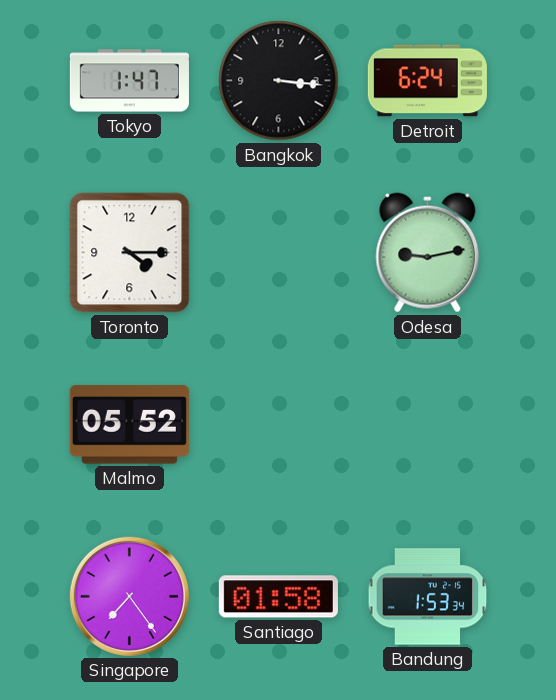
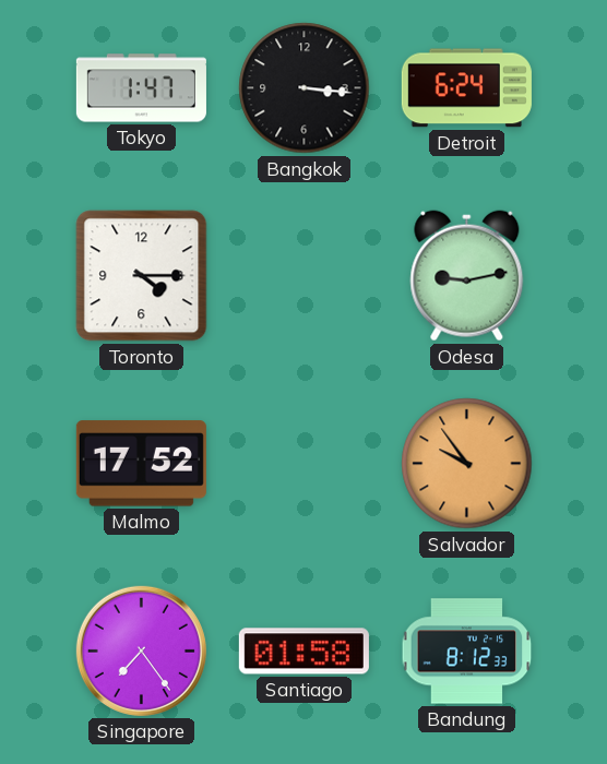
Malmo: 05:52 -> 17:52 (141, 464)
Salvador: none -> 9:54 (467, 464)
Bandung: 1:53 -> 8:12 (467, 652)
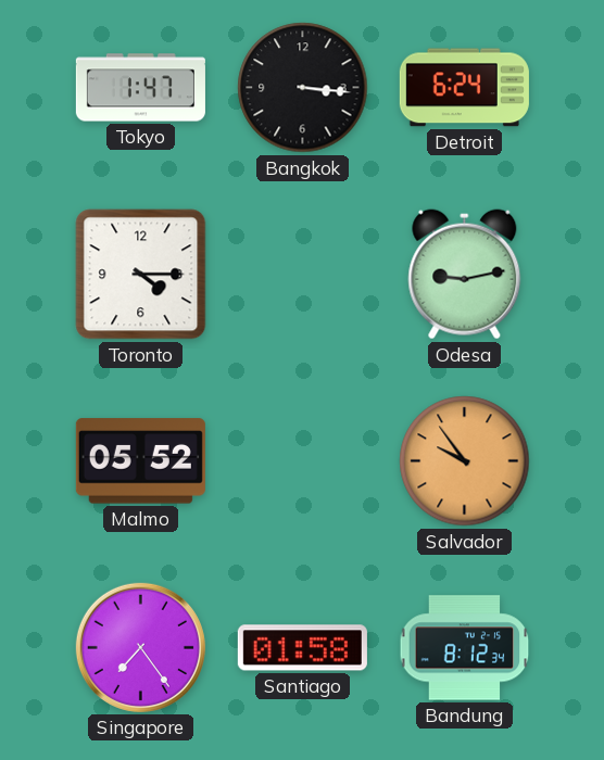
Malmo: 17:52 -> 05:52 (140, 461)
Bandung: 8:12:33 -> 8:12:34 (465, 648)
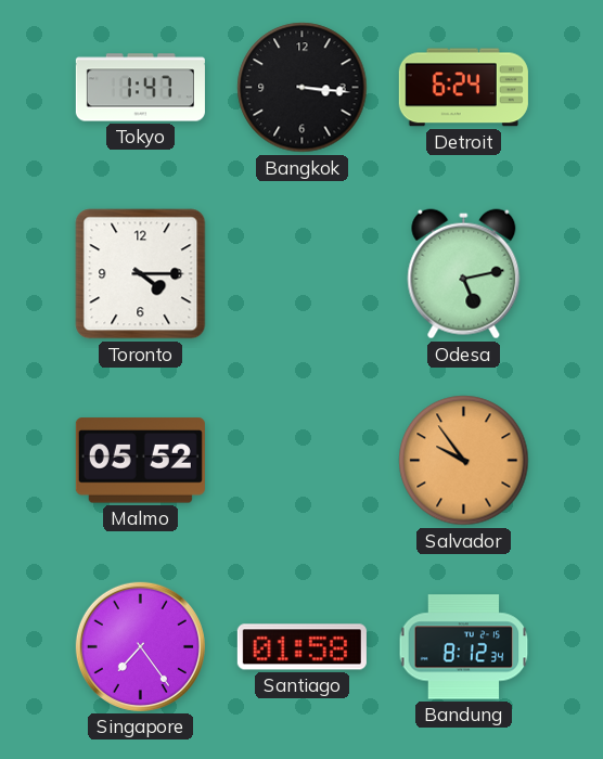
Odesa: 9:13 -> 5:13 (464, 274)
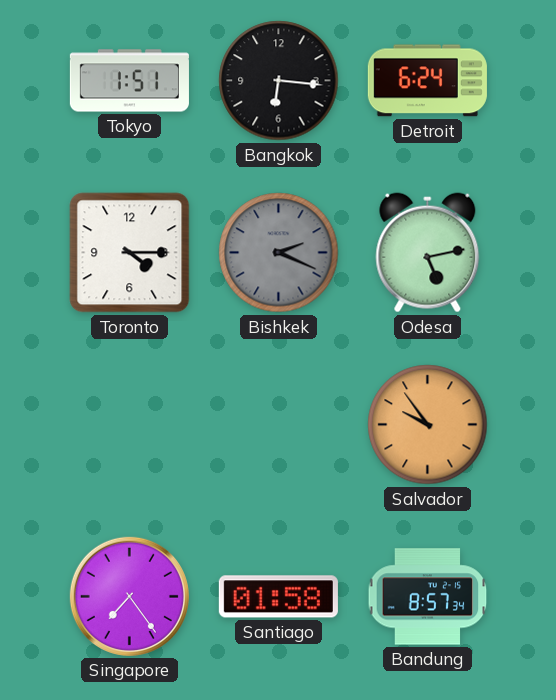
Tokyo: 1:47 -> 1:51 (129, 81)
Bangkok: 3:16 -> 6:16 (279, 81)
Bishkek: none -> 2:19 (279, 253)
Malmo: 05:52 -> none (140, 461)
Bandung: 8:12 -> 8:57 (428, 597)
